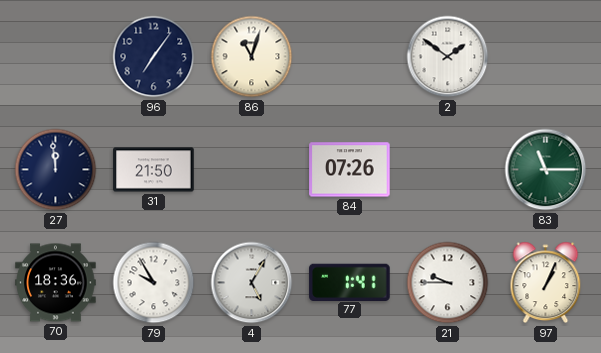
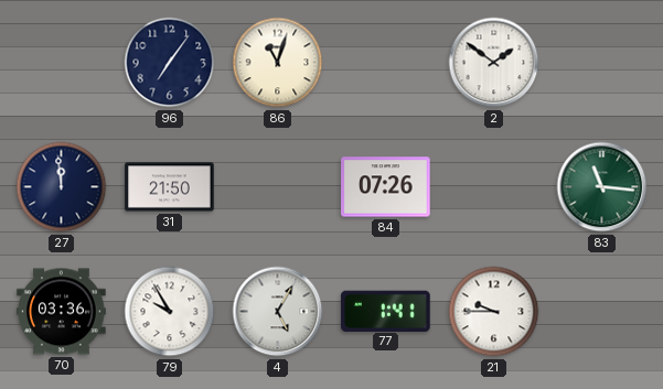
83: 11:15 -> 11:16 (602, 187)
70: 18:36 -> 03:36 (62, 312)
97: 1:04 -> none (546, 283)
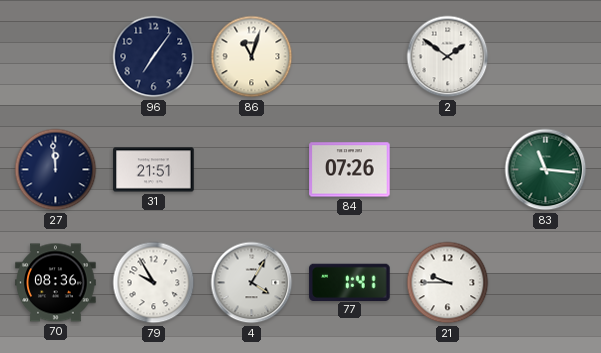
31: 21:50 -> 21:51 (154, 170)
70: 03:36 -> 08:36 (56, 283)
4: 5:05 -> 4:05 (252, 283)
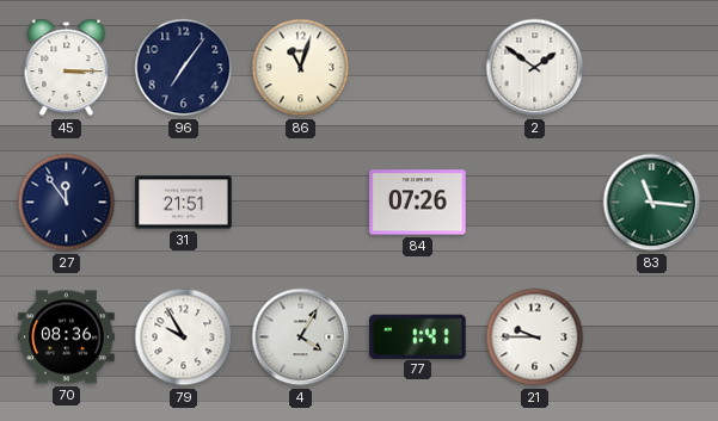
45: none -> 3:15 (67, 68)
27: 11:59 -> 11:54 (67, 203)
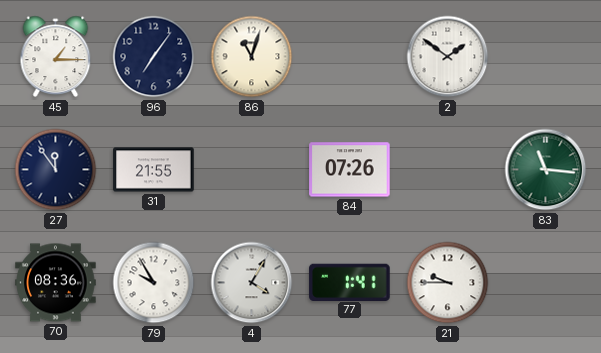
45: 3:15 -> 1:15 (56, 57)
31: 21:51 -> 21:55 (154, 170)
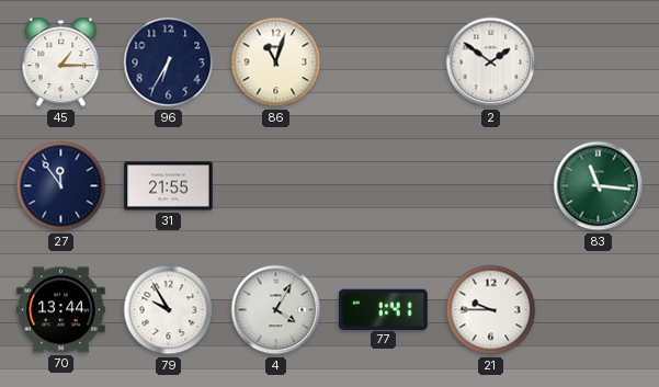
96: 7:06 -> 6:35 (169, 62)
84: 07:26 -> none (350, 170)
70: 08:36 -> 13:44 (61, 310)
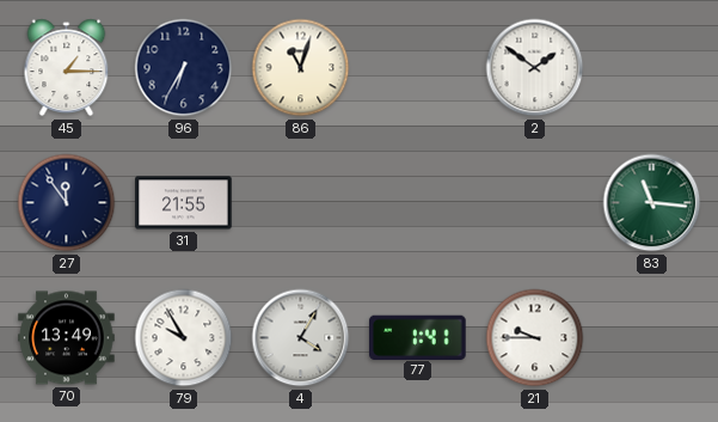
70: 13:44 -> 13:49 (67, 338)
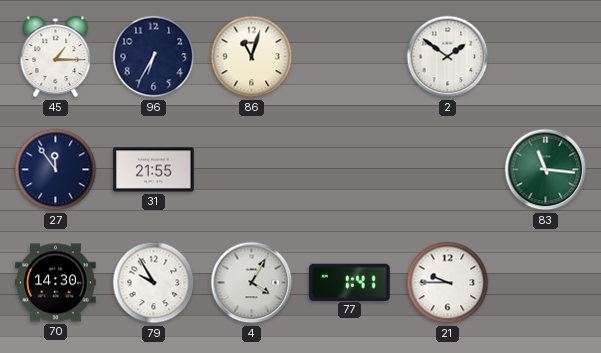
70: 13:49 -> 14:30 (56, 283)
